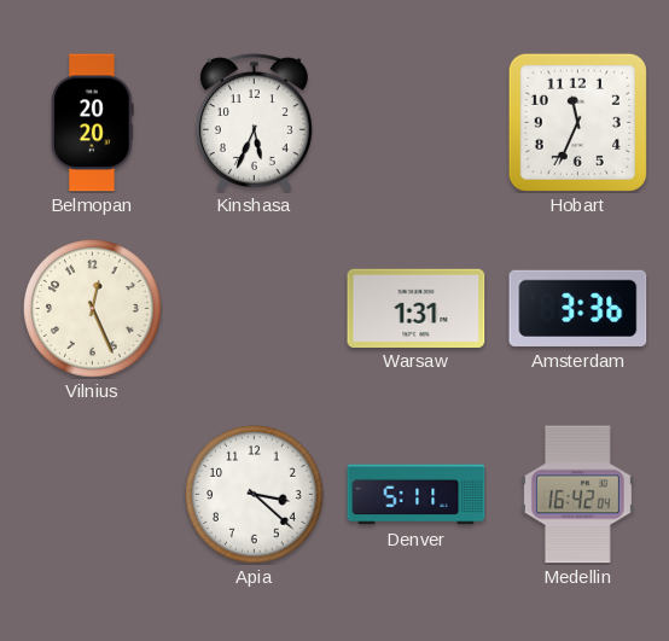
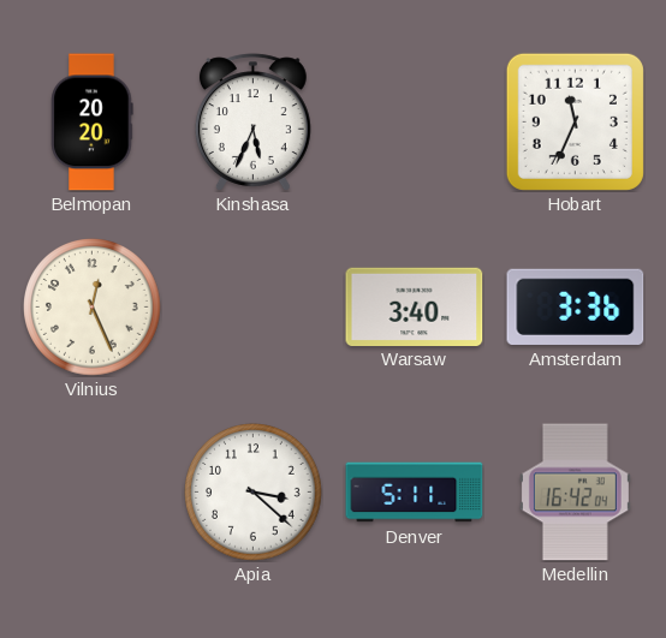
Warsaw: 1:31 -> 3:40 (415, 306)
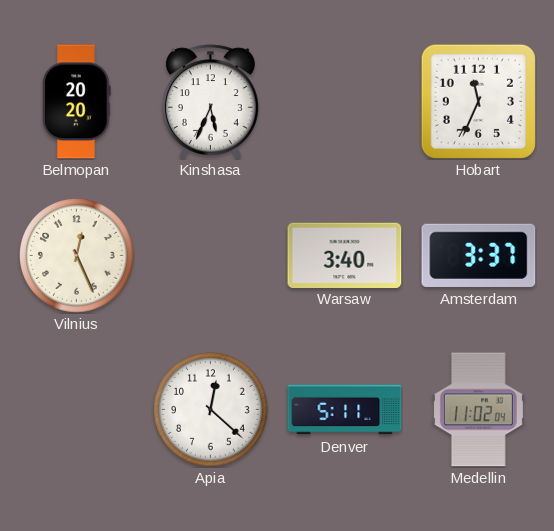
Amsterdam: 3:36 -> 3:37 (479, 255)
Apia: 3:22 -> 12:22 (211, 410)
Medellin: 16:42 -> 11:02 (478, 410)
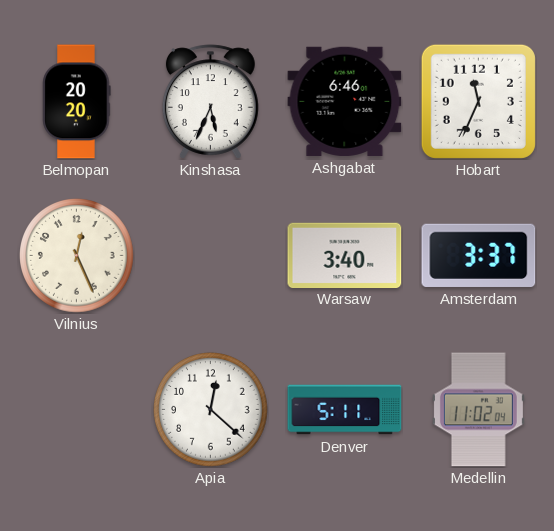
Ashgabat: none -> 6:46 (345, 101)
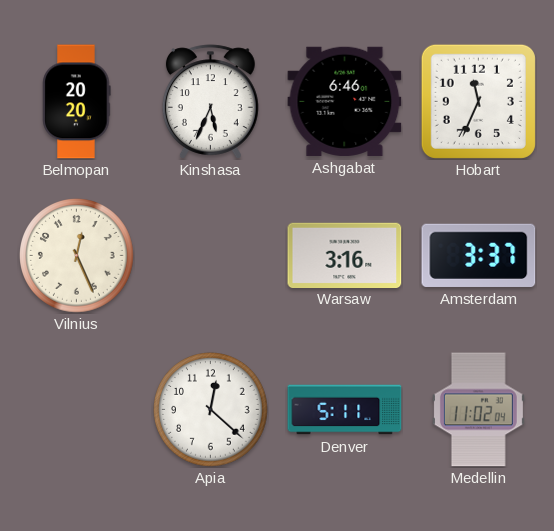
Warsaw: 3:40 -> 3:16 (345, 255)
